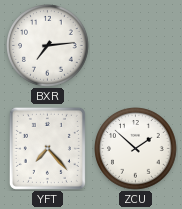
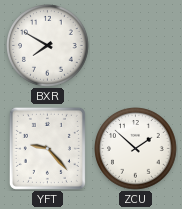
BXR: 7:14 -> 7:50 (48, 46)
YFT: 7:23 -> 9:23 (47, 148)
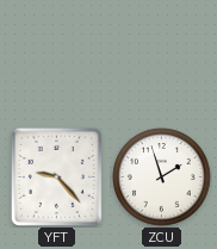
BXR: 7:50 -> none (48, 46)
ZCU: 1:52 -> 1:57 (162, 178)
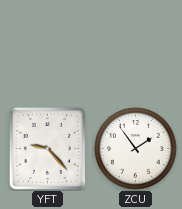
ZCU: 1:57 -> 1:54 (136, 149)
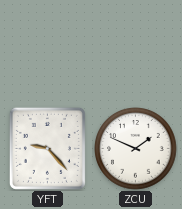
ZCU: 1:54 -> 1:49 (136, 149)
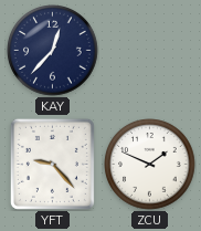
KAY: none -> 12:37 (53, 51)
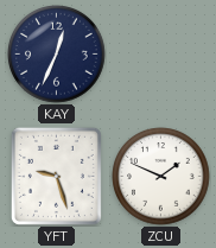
KAY: 12:37 -> 12:34 (57, 55)
YFT: 9:23 -> 9:27 (56, 176)
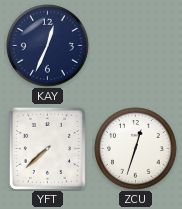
YFT: 9:27 -> 7:38 (47, 148)
ZCU: 1:49 -> 12:33 (136, 149)
